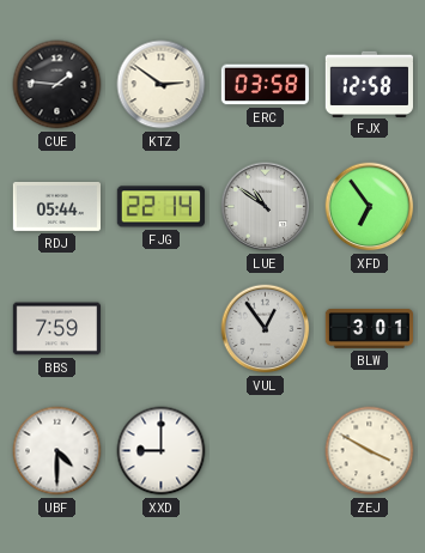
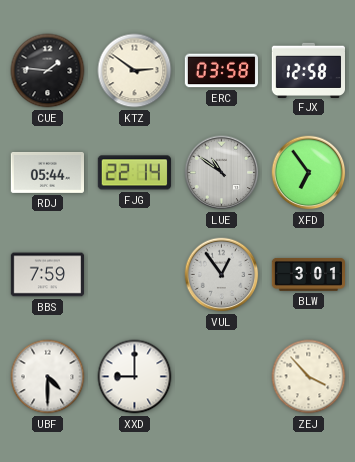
ZEJ: 3:50 -> 3:53 (309, 377)
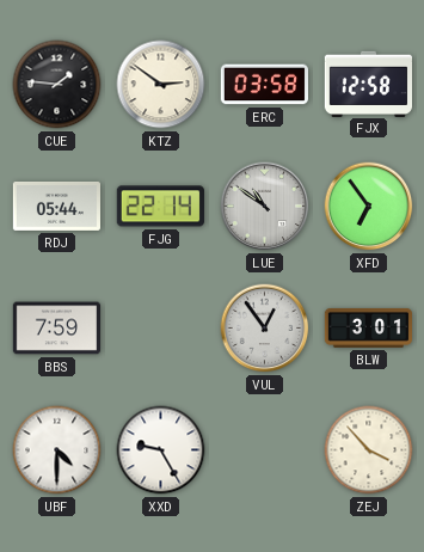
XXD: 9:00 -> 9:25 (161, 450)
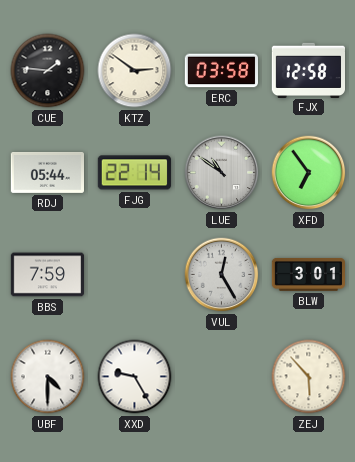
VUL: 12:54 -> 12:25 (222, 275)
ZEJ: 3:53 -> 5:53 (309, 377)
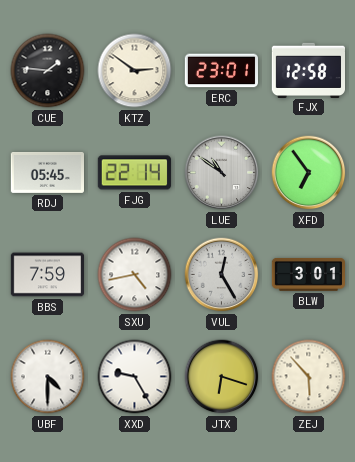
ERC: 03:58 -> 23:01 (221, 71)
RDJ: 05:44 -> 05:45 (47, 172)
SXU: none -> 4:43 (135, 275)
JTX: none -> 6:18 (222, 377)
